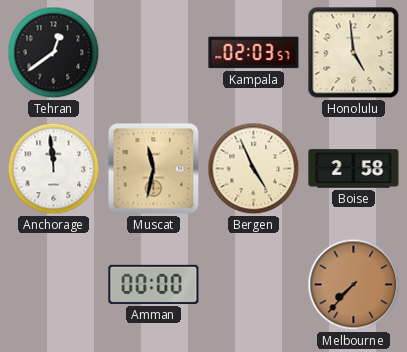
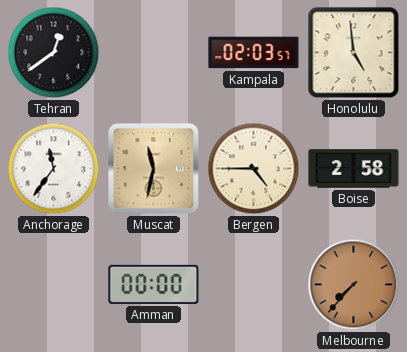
Anchorage: 11:59 -> 11:36 (54, 169)
Bergen: 4:56 -> 4:45 (254, 169)
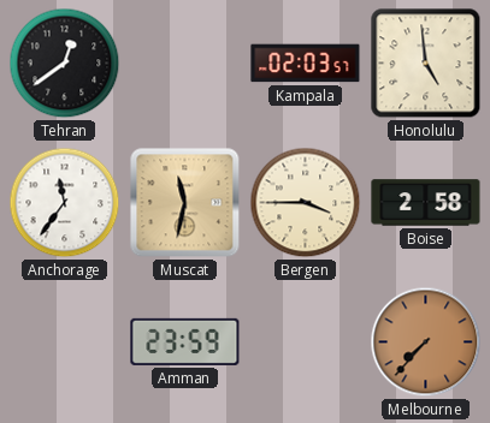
Bergen: 4:45 -> 3:45 (306, 203)
Amman: 00:00 -> 23:59 (185, 341)
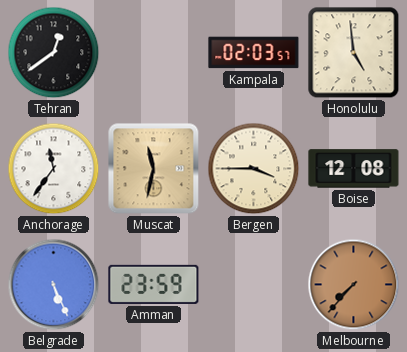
Boise: 2:58 -> 12:08 (354, 169)
Belgrade: none -> 5:26 (54, 285)
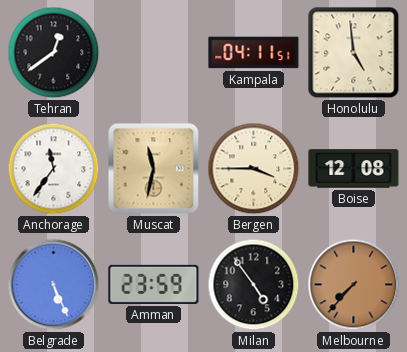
Kampala: 02:03 -> 04:11 (254, 53)
Milan: none -> 4:54 (254, 285)
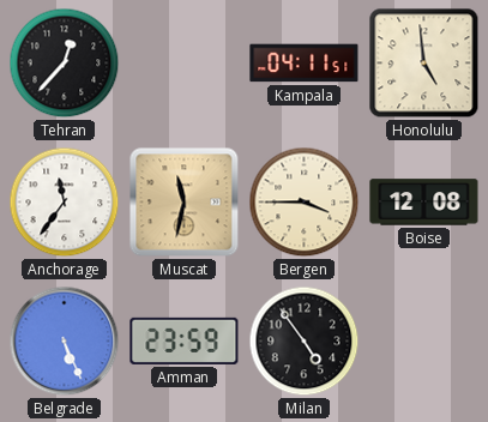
Tehran: 12:39 -> 12:37 (65, 64)
Melbourne: 7:37 -> none (354, 285)
